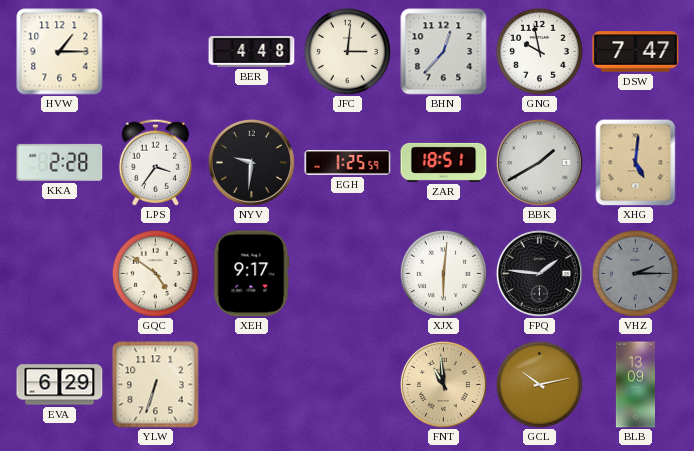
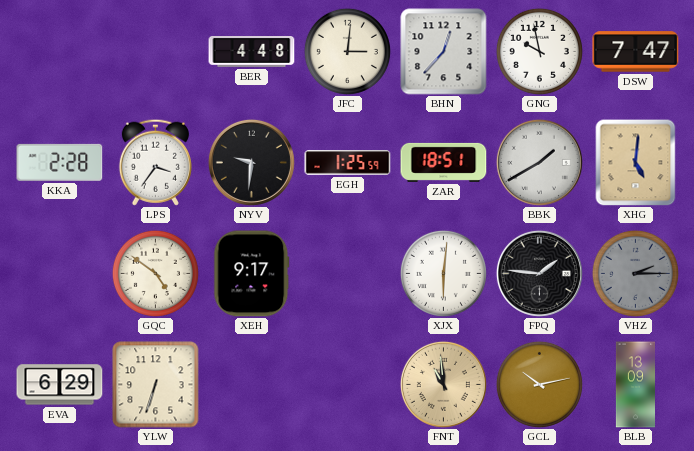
HVW: 1:15 -> none (60, 52)
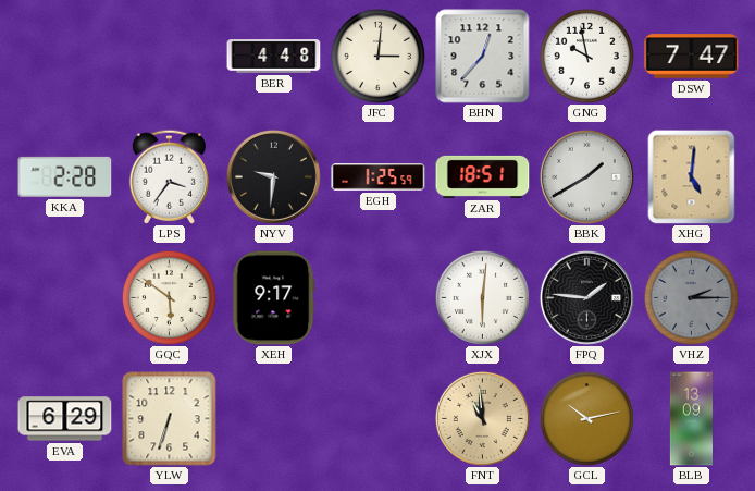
GQC: 4:51 -> 5:51 (169, 297)
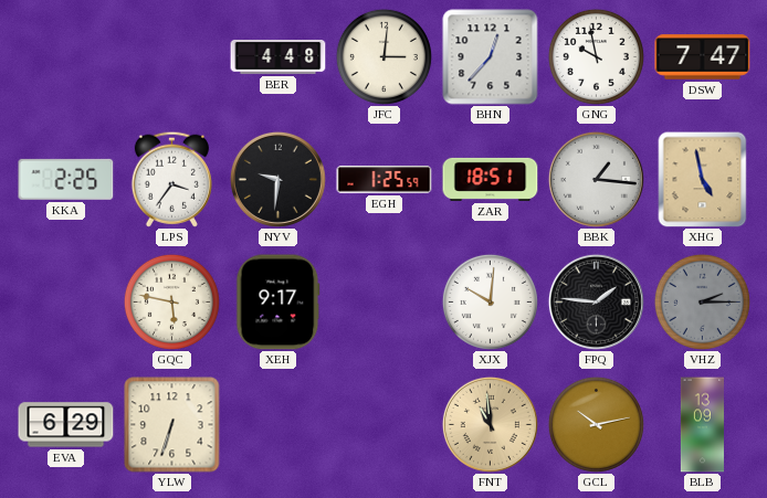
KKA: 2:28 -> 2:25 (66, 179)
BBK: 1:40 -> 1:16 (596, 179)
XHG: 5:01 -> 4:58 (703, 179)
GQC: 5:51 -> 5:47 (171, 301)
XJX: 6:01 -> 10:01 (490, 301)
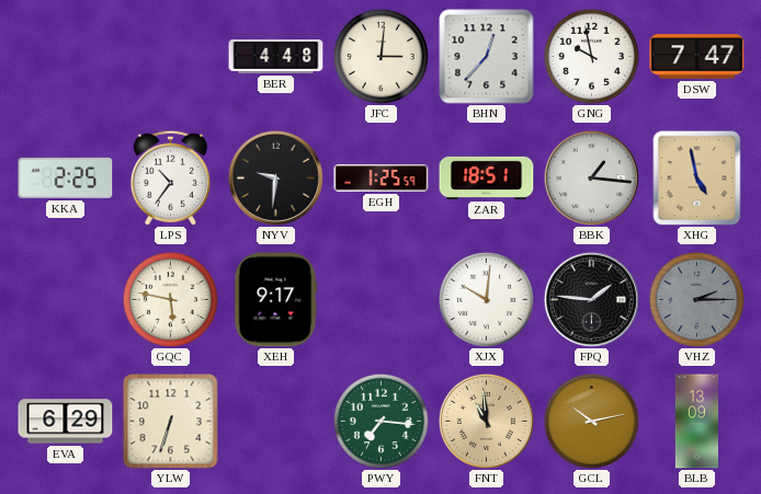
LPS: 3:36 -> 10:36 (170, 177)
PWY: none -> 7:16 (380, 421)
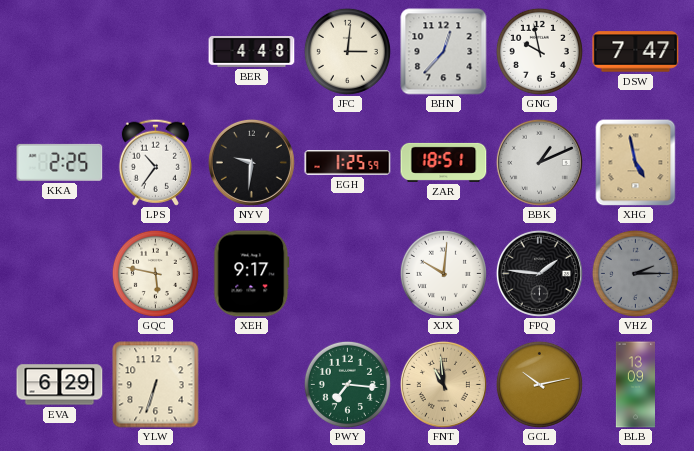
BBK: 1:16 -> 1:11 (539, 162)
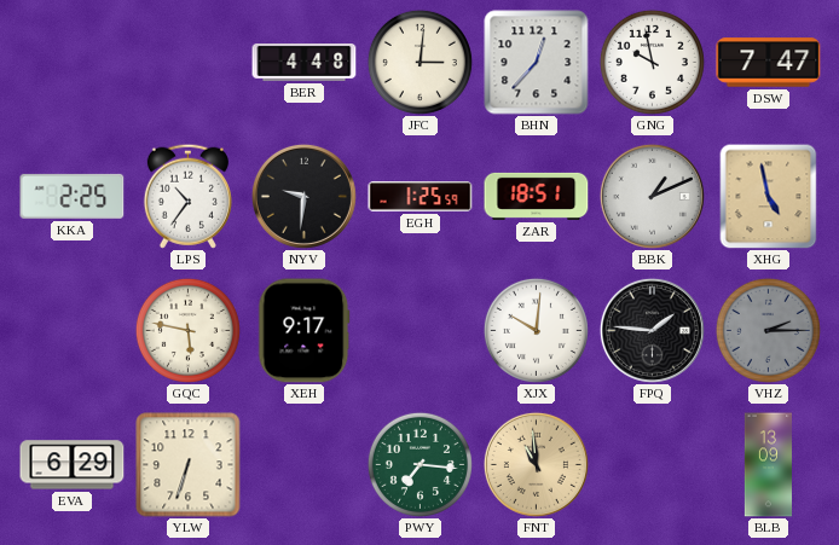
GCL: 10:13 -> none (539, 384)
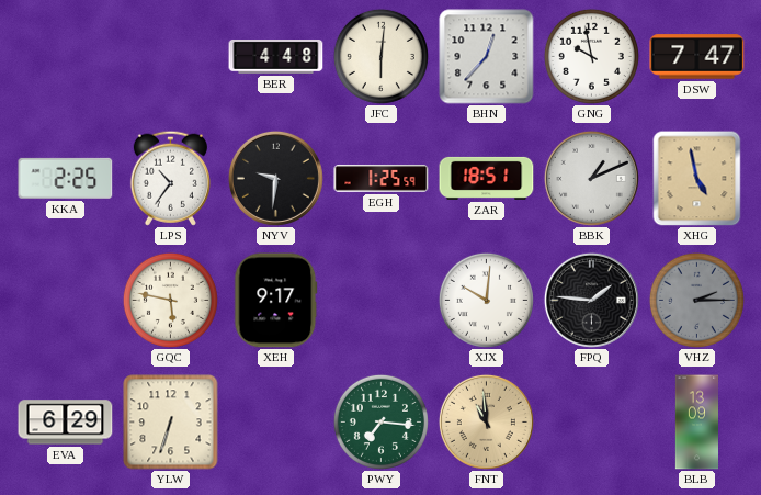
JFC: 3:01 -> 6:01 (380, 56)
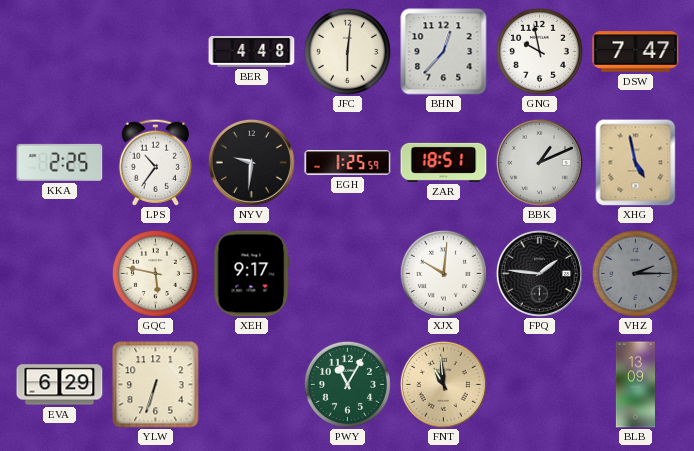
PWY: 7:16 -> 11:05 (347, 384)
